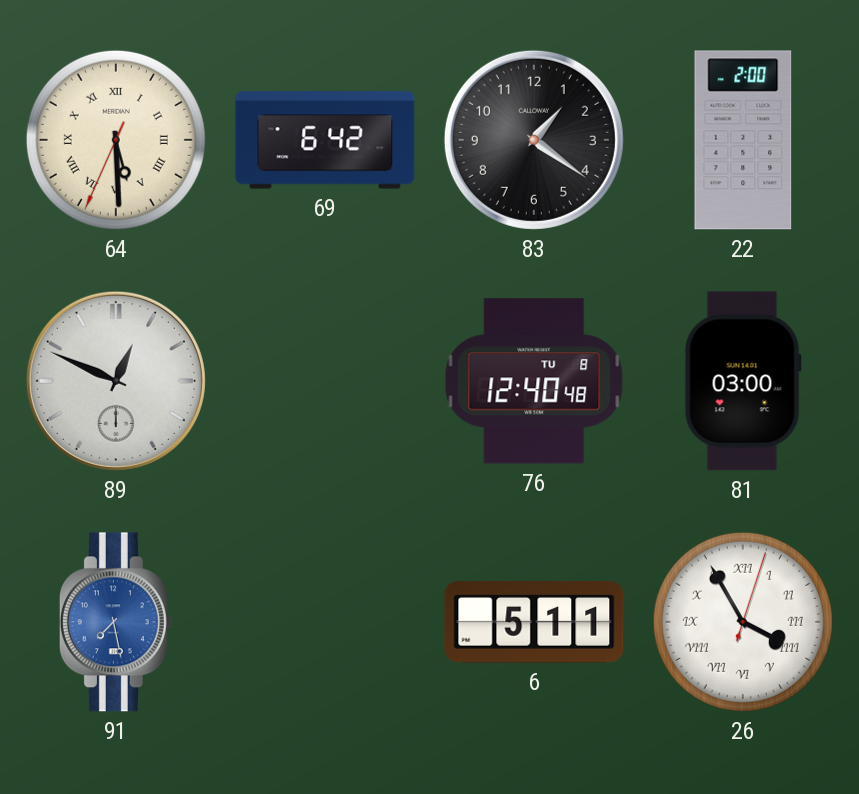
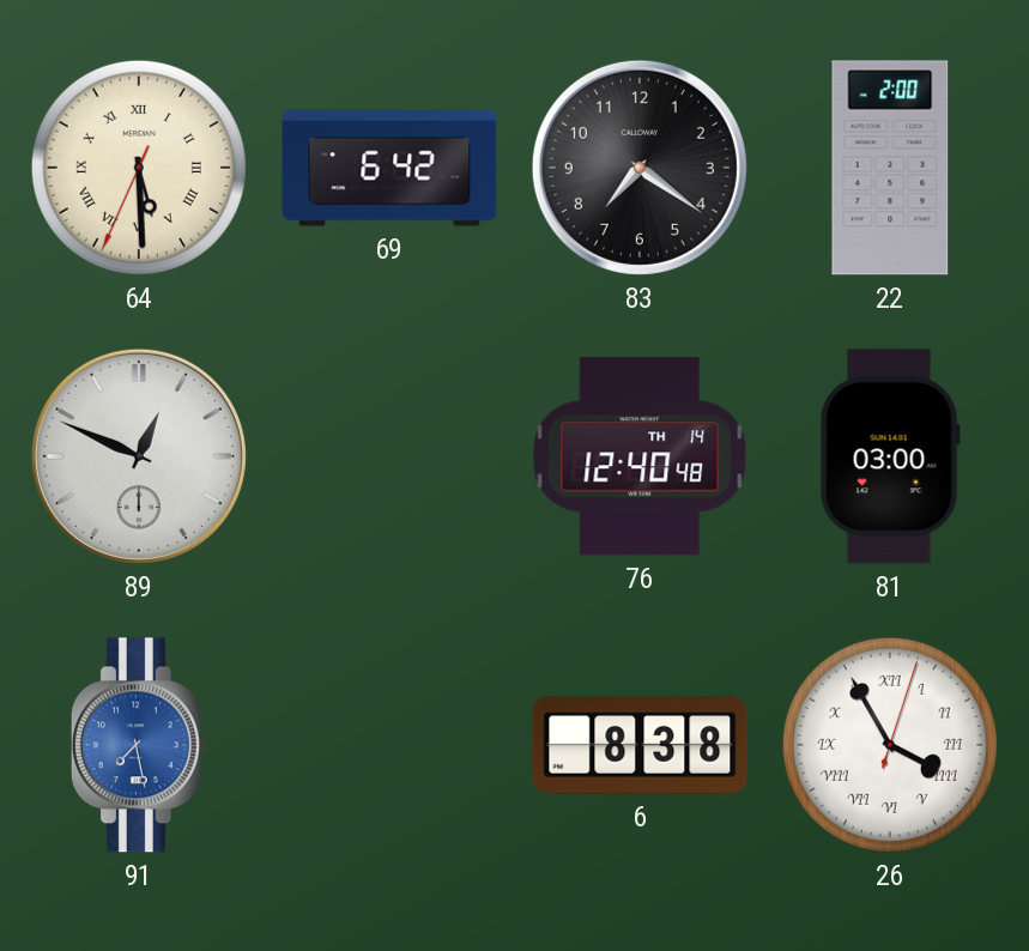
83: 1:21 -> 7:21 (640, 168)
76 date: TU 8 -> TH 14 (640, 456)
6: 5:11 -> 8:38 (640, 745)
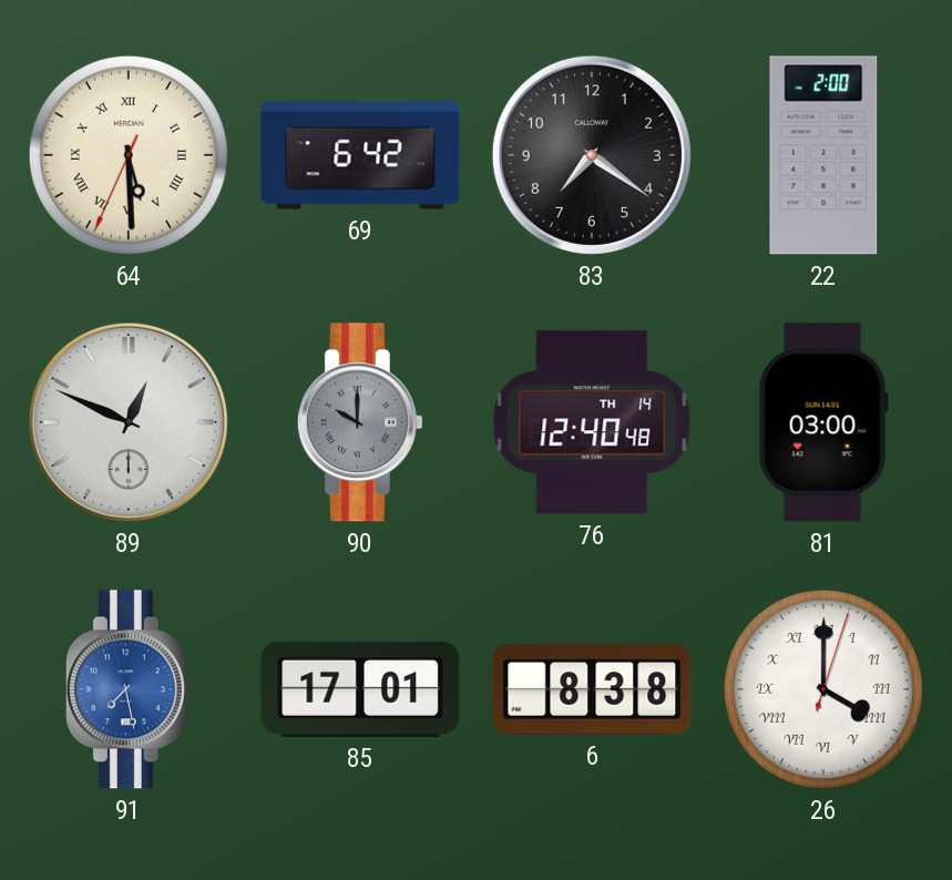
90: none -> 10:00 (360, 422)
85: none -> 17:01 (360, 689)
26: 3:55 -> 4:00 (823, 689)
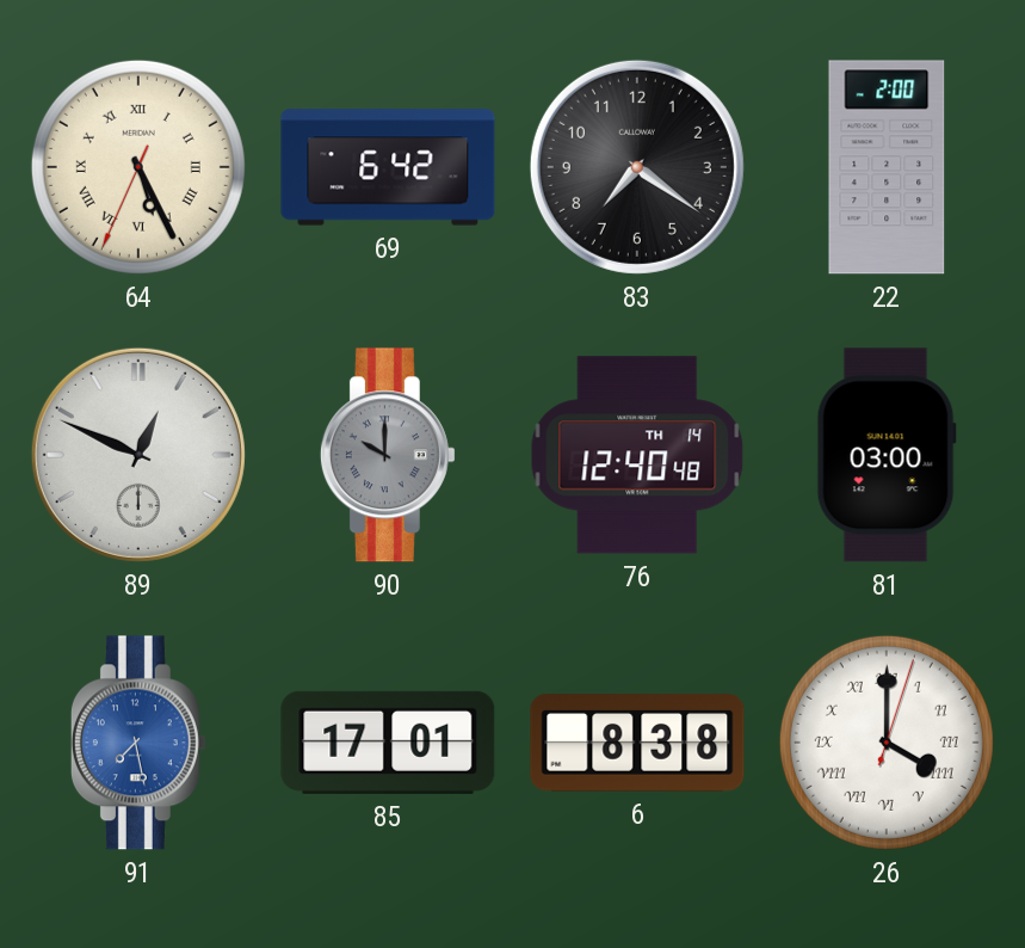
64: 5:29 -> 5:25 (138, 167)
